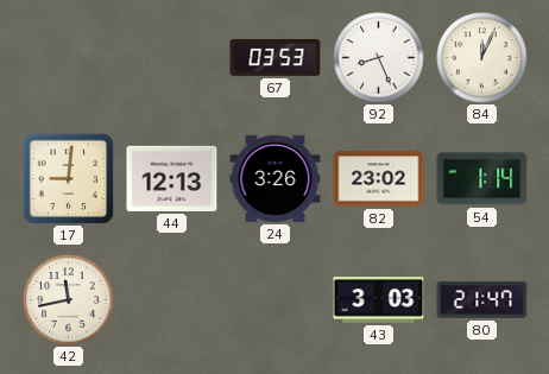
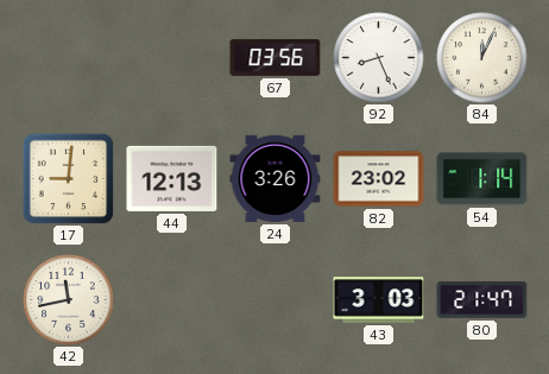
67: 03:53 -> 03:56 (276, 57)
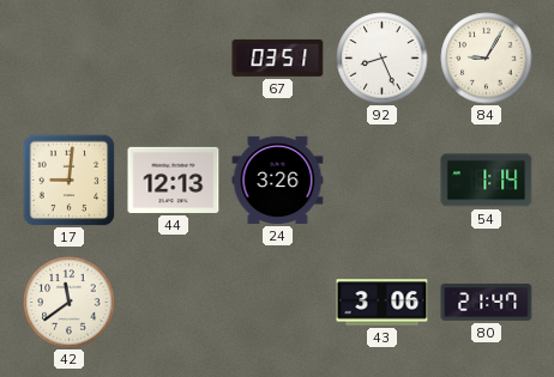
67: 03:56 -> 03:51 (278, 57)
84: 12:04 -> 9:05 (487, 59)
82: 23:02 -> none (379, 179)
42: 11:43 -> 11:39 (70, 303)
43: 3:03 -> 3:06 (383, 303)
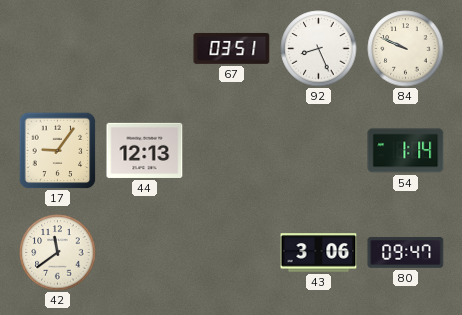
84: 9:05 -> 9:49 (406, 49)
17: 9:01 -> 9:06 (57, 150)
24: 3:26 -> none (278, 180)
80: 21:47 -> 09:47 (406, 252)
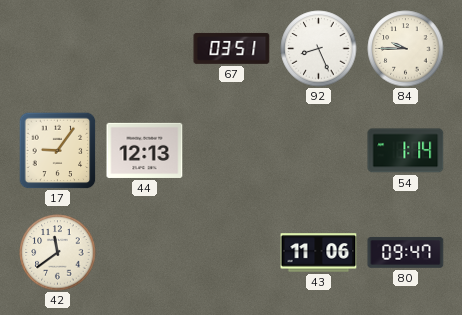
84: 9:49 -> 9:45 (406, 49)
43: 3:06 -> 11:06 (319, 253)
